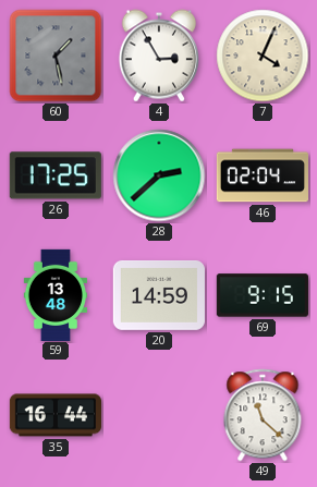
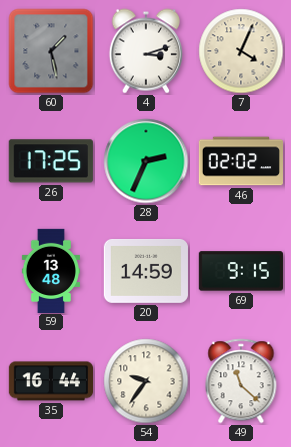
4: 2:55 -> 3:12 (146, 51)
28: 2:38 -> 2:34 (146, 161)
46: 02:04 -> 02:02 (240, 161)
54: none -> 9:36 (146, 381)
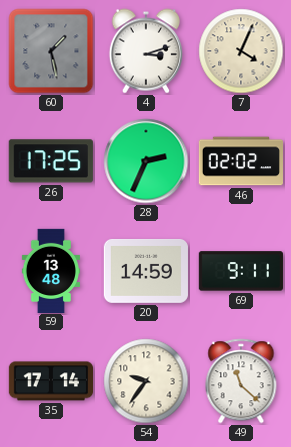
69: 9:15 -> 9:11 (241, 271)
35: 16:44 -> 17:14 (50, 381)
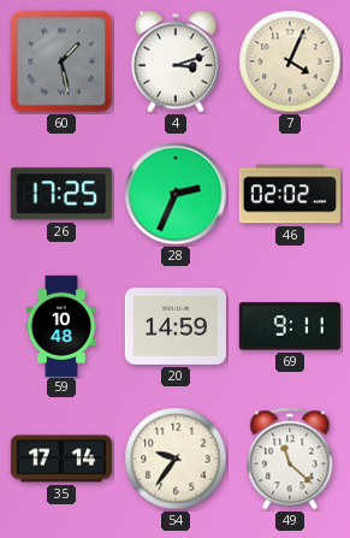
59: 13:48 -> 10:48 (60, 325)
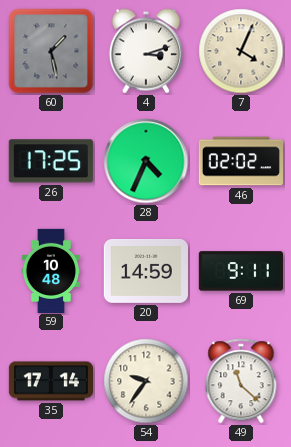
28: 2:34 -> 4:34 (146, 161)
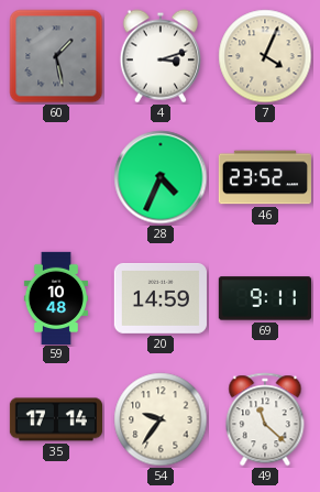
26: 17:25 -> none (51, 161)
46: 02:02 -> 23:52 (264, 177)
